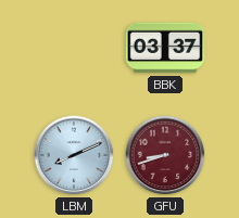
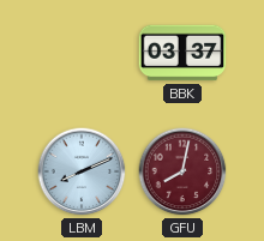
GFU: 8:42 -> 8:02 (182, 171)
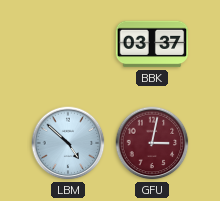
LBM: 8:11 -> 4:52 (68, 143)
GFU: 8:02 -> 3:02 (152, 143)
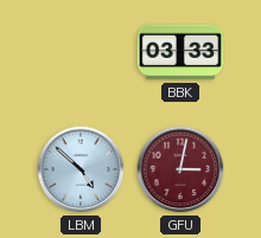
BBK: 03:37 -> 03:33 (180, 52)
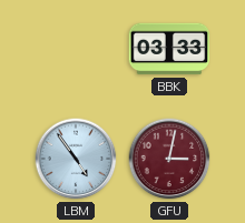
LBM: 4:52 -> 4:54 (76, 159)
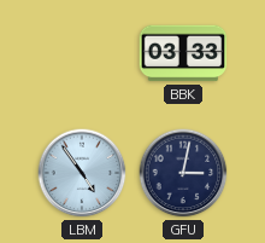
GFU dial: burgundy -> navy (183, 173)
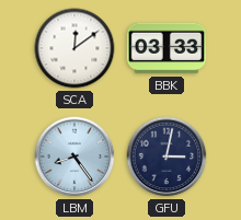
SCA: none -> 12:09 (74, 48)
LBM: 4:54 -> 8:24 (74, 157)
